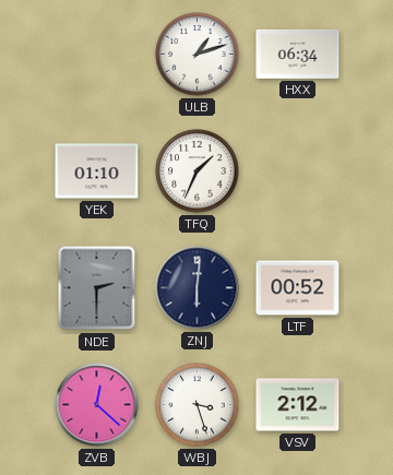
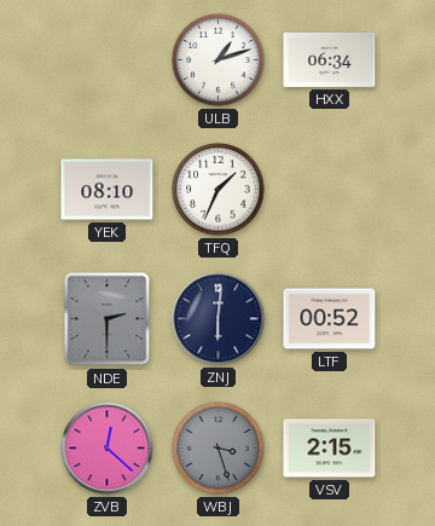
YEK: 01:10 -> 08:10 (108, 190)
WBJ dial: white -> grey (219, 449)
VSV: 2:12 -> 2:15 (330, 449)
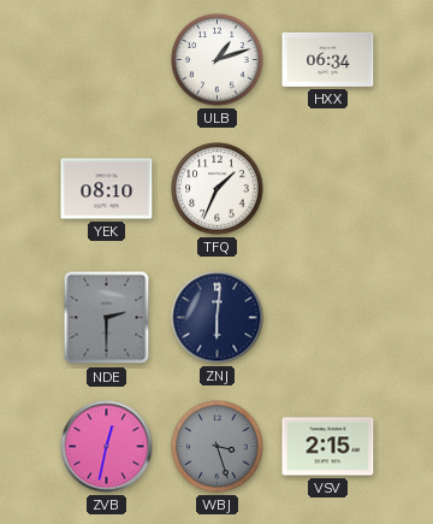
LTF: 00:52 -> none (330, 319)
ZVB: 12:22 -> 12:32 (107, 447)
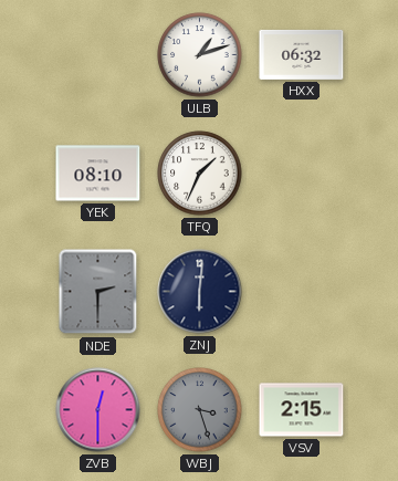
HXX: 06:34 -> 06:32 (302, 54)
ZVB: 12:32 -> 12:30 (98, 410)
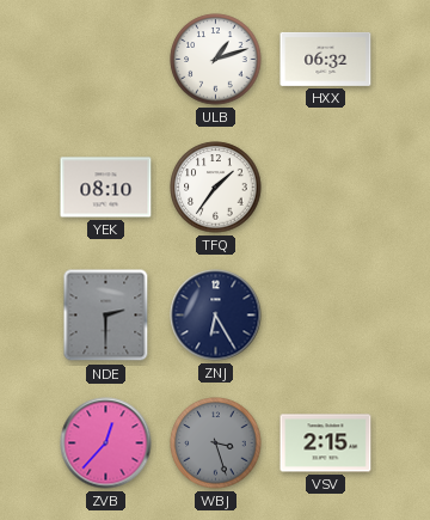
TFQ: 1:34 -> 1:36 (216, 188)
ZNJ: 6:01 -> 6:25 (216, 316)
ZVB: 12:30 -> 12:37 (106, 443)
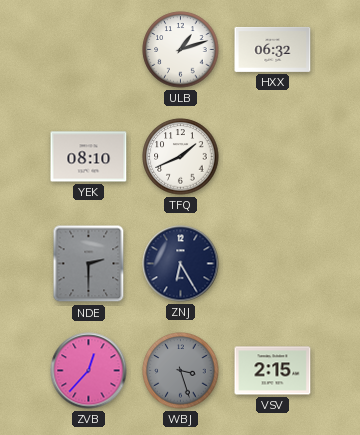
TFQ: 1:36 -> 1:41 (181, 157)
